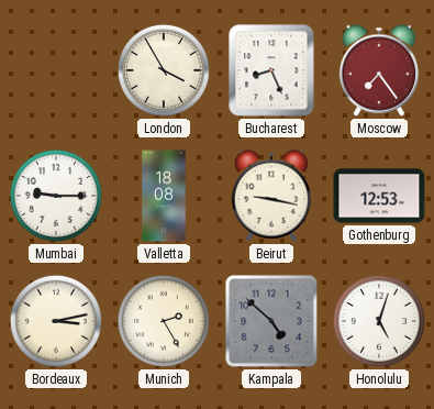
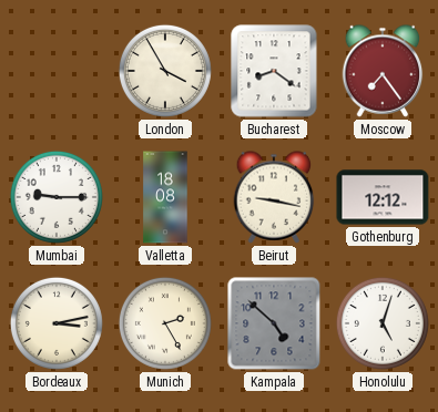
Bucharest: 8:26 -> 8:21 (274, 71)
Gothenburg: 12:53 -> 12:12 (383, 197)
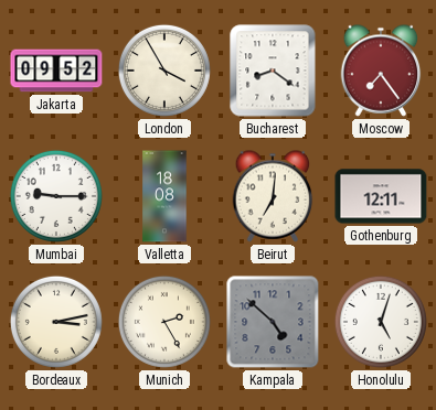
Jakarta: none -> 09:52 (56, 71)
Beirut: 9:17 -> 7:01 (273, 196)
Gothenburg: 12:12 -> 12:11 (381, 196)
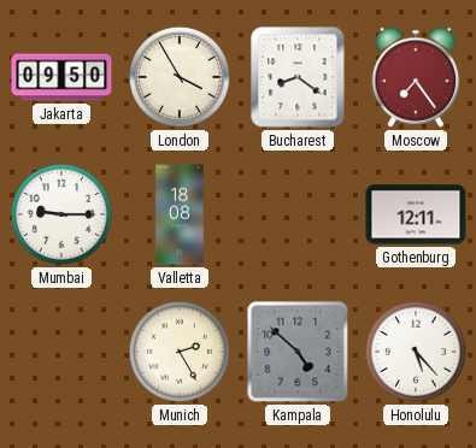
Jakarta: 09:52 -> 09:50 (61, 77)
Beirut: 7:01 -> none (273, 196)
Bordeaux: 3:13 -> none (56, 322)
Honolulu: 5:03 -> 5:23 (416, 352)
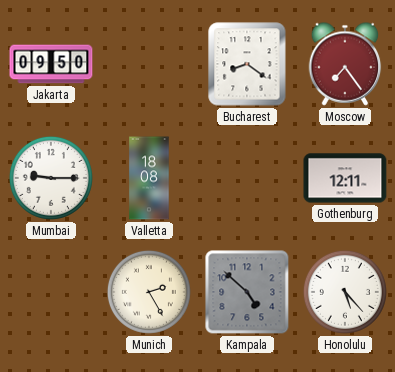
London: 3:55 -> none (180, 77)
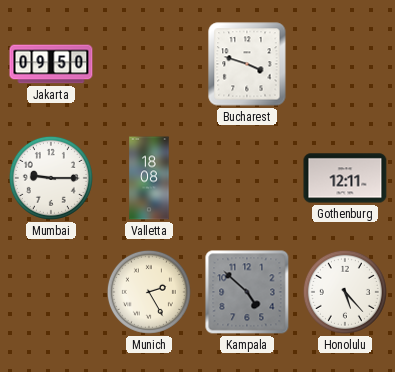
Bucharest: 8:21 -> 3:48 (247, 64)
Moscow: 7:24 -> none (345, 64)
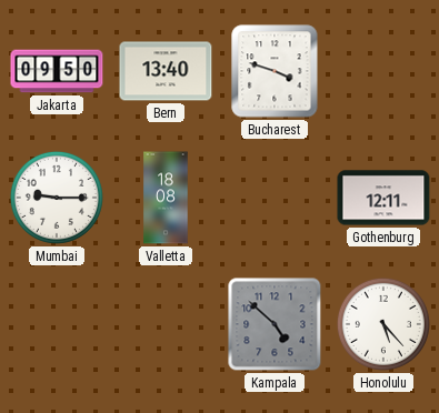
Bern: none -> 13:40 (166, 71)
Munich: 2:25 -> none (149, 292)
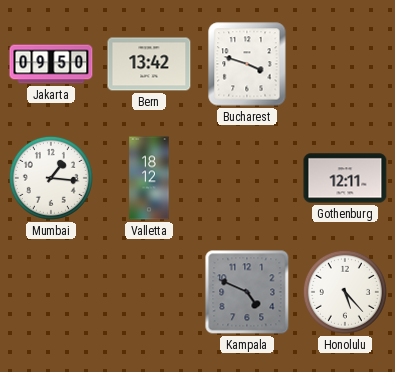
Bern: 13:40 -> 13:42 (149, 64)
Mumbai: 9:15 -> 1:16 (51, 178)
Valletta: 18:08 -> 18:12 (149, 178)
Kampala: 4:52 -> 4:49 (247, 292)
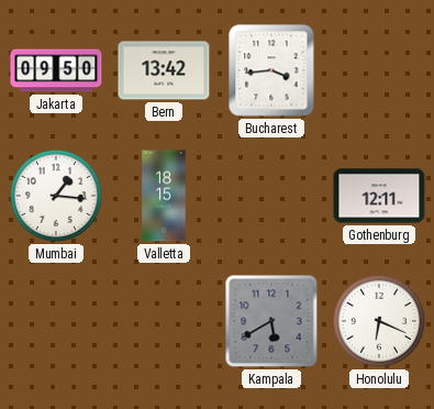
Bucharest: 3:48 -> 3:44 (271, 70)
Valletta: 18:12 -> 18:15 (164, 196)
Kampala: 4:49 -> 5:40 (271, 321)
Honolulu: 5:23 -> 6:19 (379, 321)
